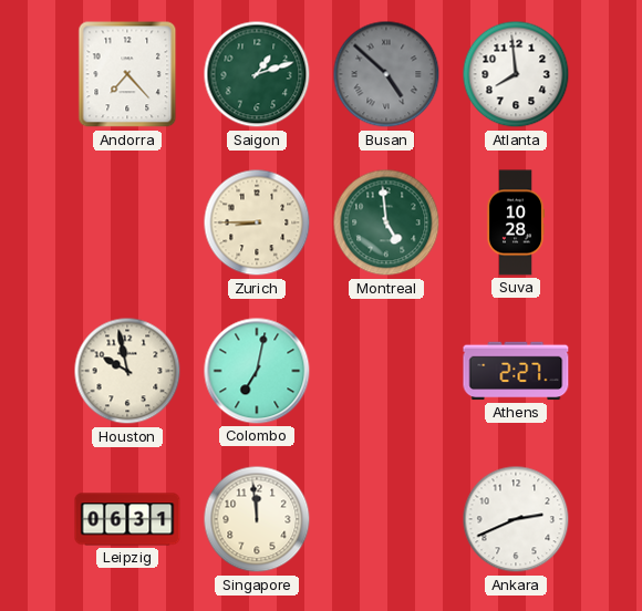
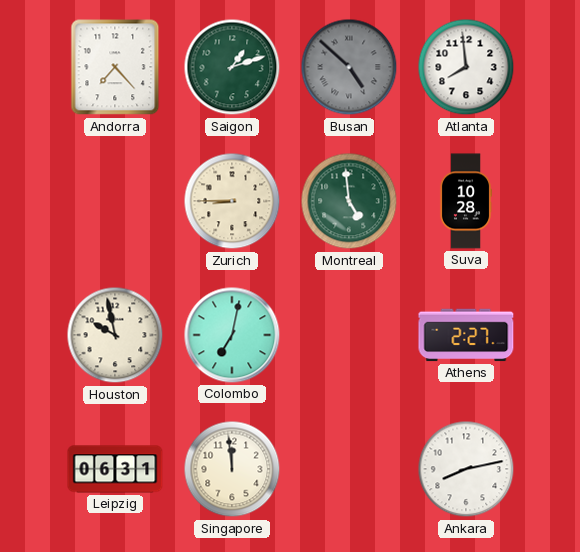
Ankara: 2:41 -> 8:13 (466, 469)
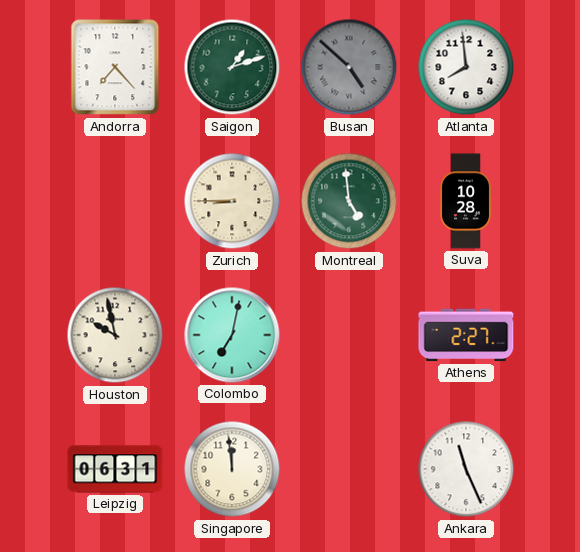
Ankara: 8:13 -> 11:26 (466, 469)
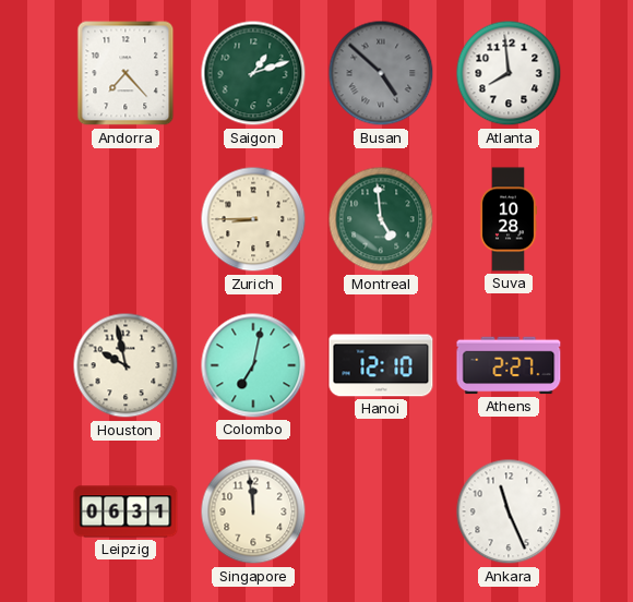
Hanoi: none -> 12:10 (381, 365)
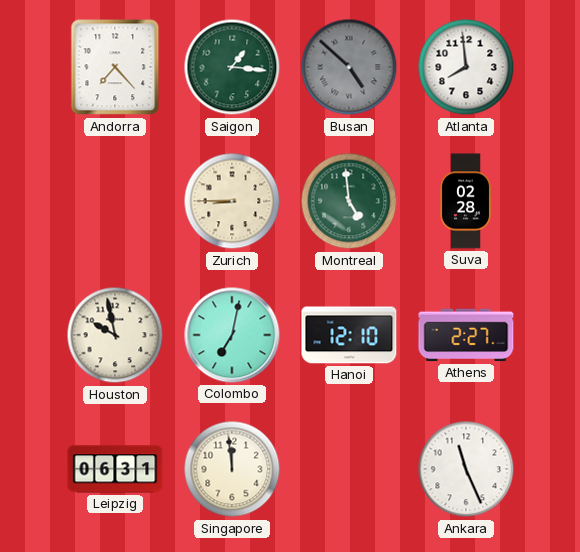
Saigon: 1:12 -> 1:16 (232, 67)
Suva: 10:28 -> 02:28 (466, 201)
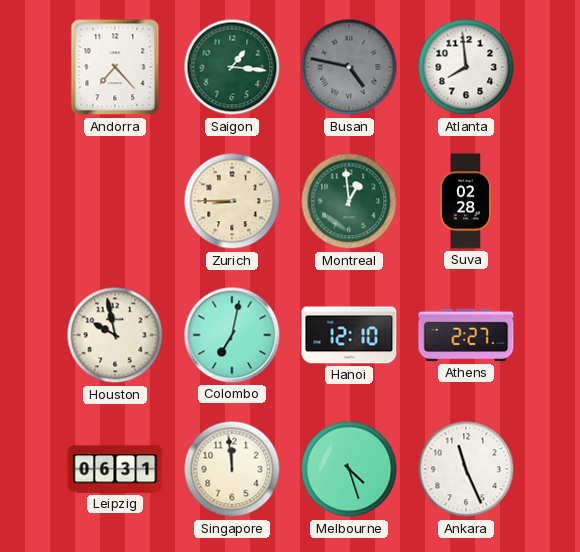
Busan: 4:52 -> 4:47 (349, 67)
Montreal: 4:59 -> 12:59 (349, 201)
Melbourne: none -> 4:27 (349, 469)
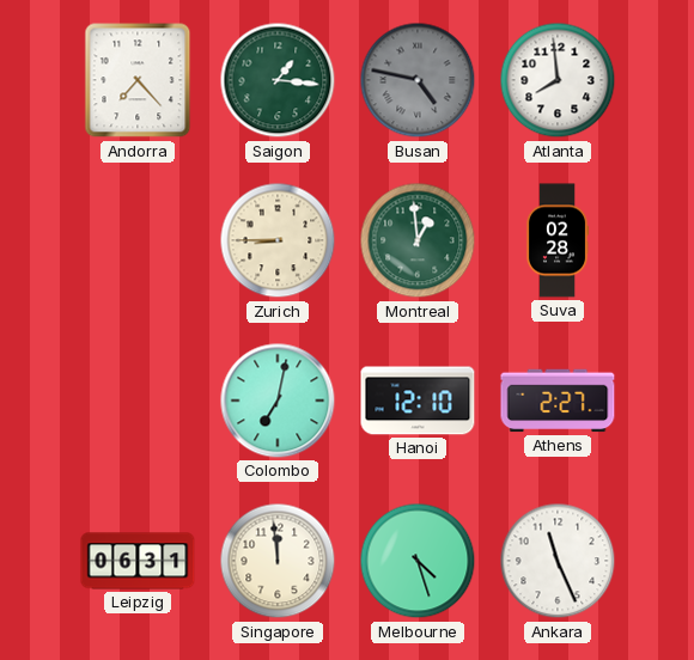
Houston: 9:58 -> none (115, 335)
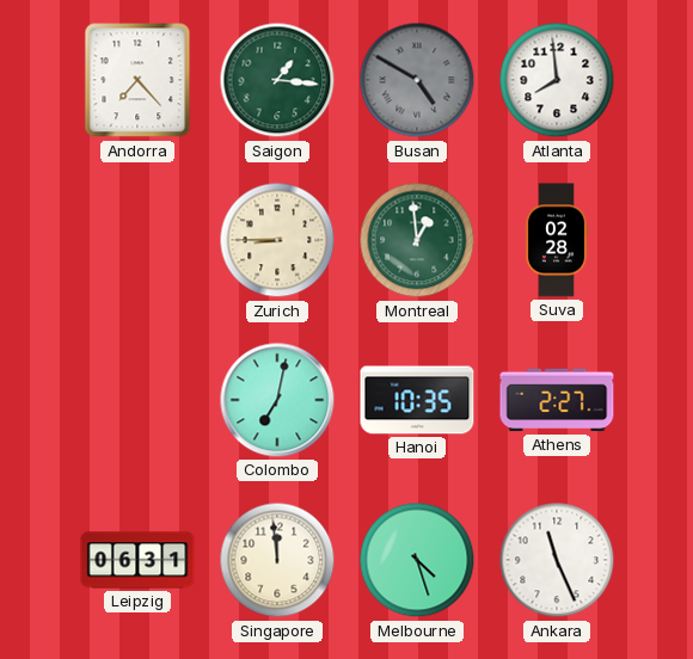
Busan: 4:47 -> 4:50 (417, 80)
Hanoi: 12:10 -> 10:35 (417, 400)
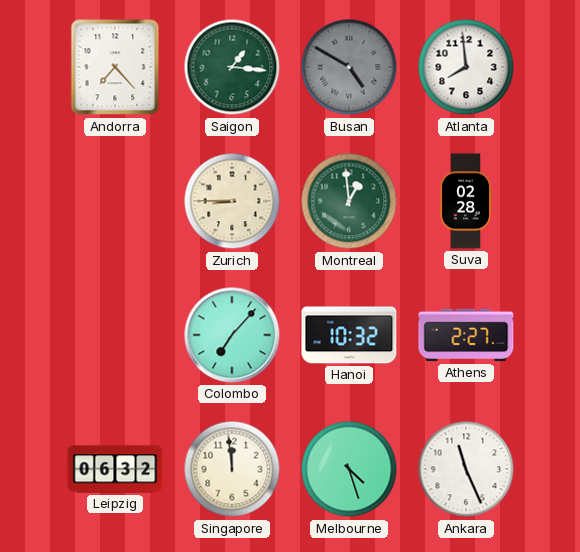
Colombo: 7:02 -> 7:07 (232, 335)
Hanoi: 10:35 -> 10:32 (349, 335)
Leipzig: 06:31 -> 06:32 (115, 469)
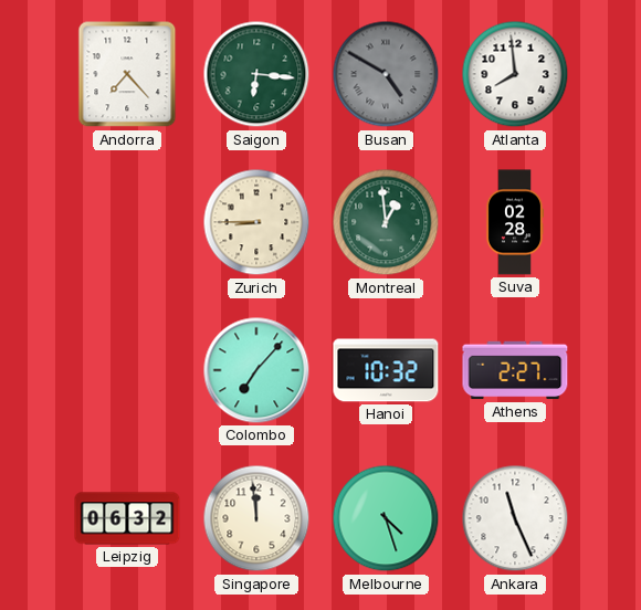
Saigon: 1:16 -> 6:16 (256, 74)
